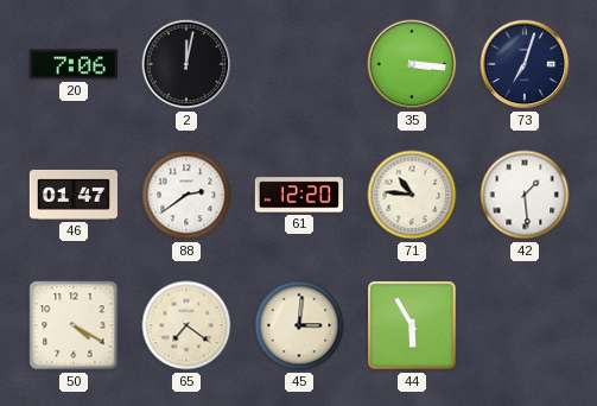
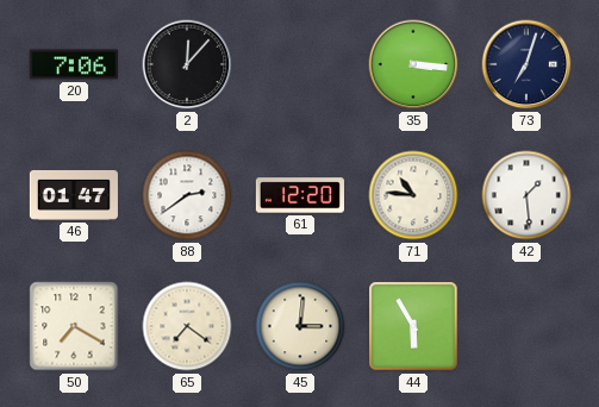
2: 12:02 -> 12:07 (187, 64)
50: 4:20 -> 7:20 (74, 326)
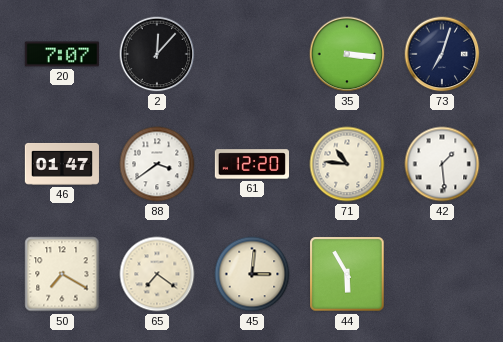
20: 7:06 -> 7:07 (62, 54)
88: 2:39 -> 3:39 (157, 164)
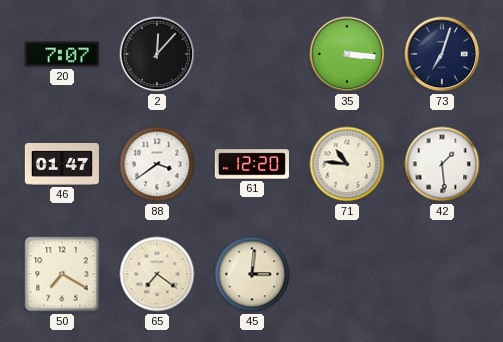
44: 5:55 -> none (347, 274)
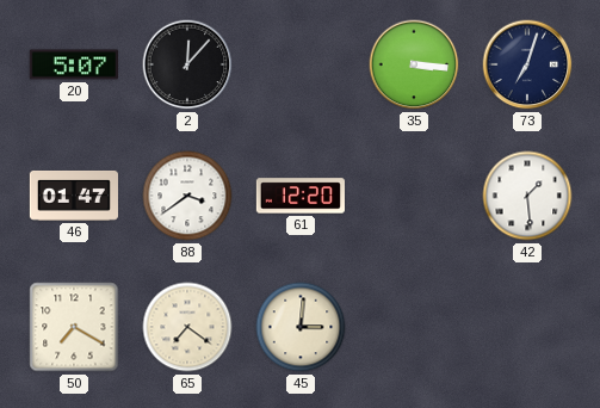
20: 7:07 -> 5:07 (74, 64)
71: 10:46 -> none (347, 164)
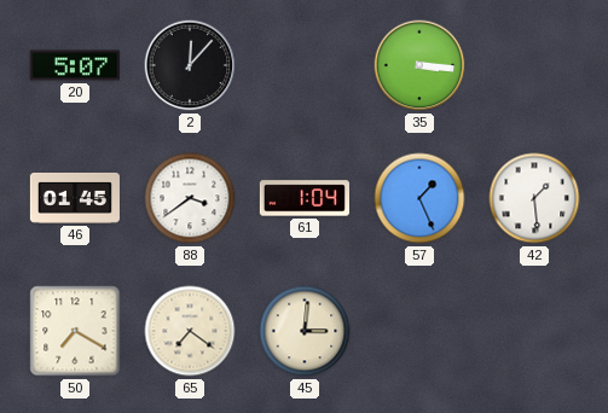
73: 7:03 -> none (527, 64)
46: 01:47 -> 01:45 (74, 198)
61: 12:20 -> 1:04 (303, 198)
57: none -> 1:26 (419, 198)
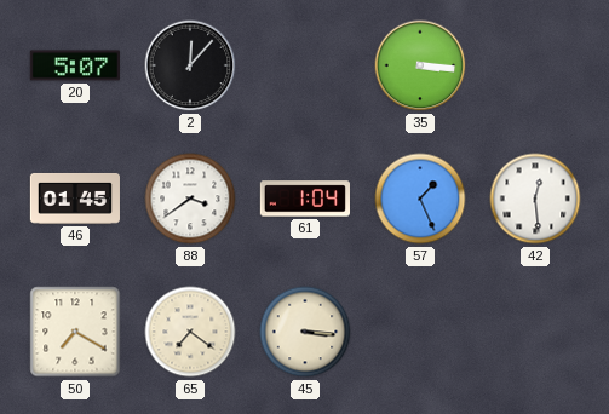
42: 1:29 -> 12:29 (535, 199)
45: 3:01 -> 3:16 (305, 332)
